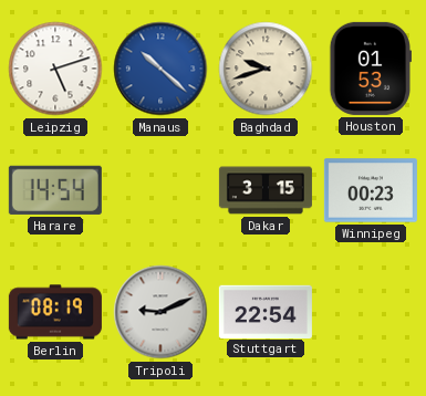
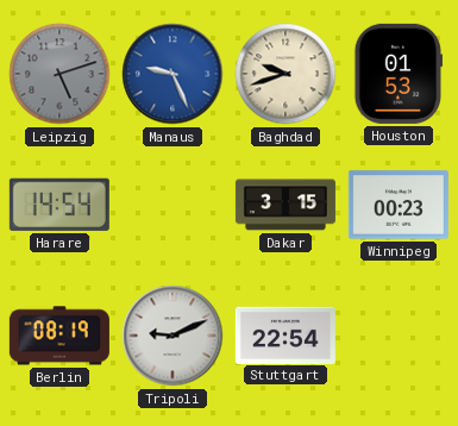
Leipzig dial: white -> grey (59, 74)
Manaus: 10:22 -> 9:26 (172, 74)
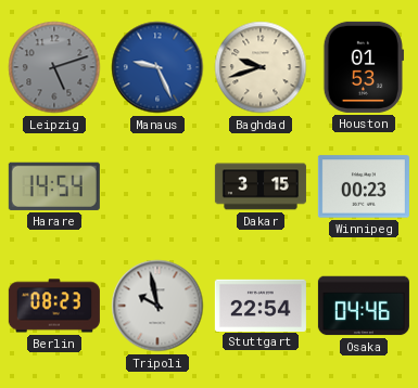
Berlin: 08:19 -> 08:23 (54, 306)
Tripoli: 9:11 -> 9:58 (157, 306)
Osaka: none -> 04:46 (364, 306)
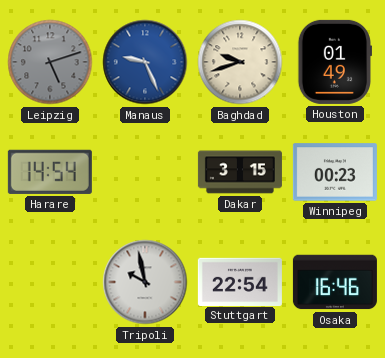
Houston: 01:53 -> 01:49 (334, 62)
Berlin: 08:23 -> none (54, 306)
Osaka: 04:46 -> 16:46 (335, 282)
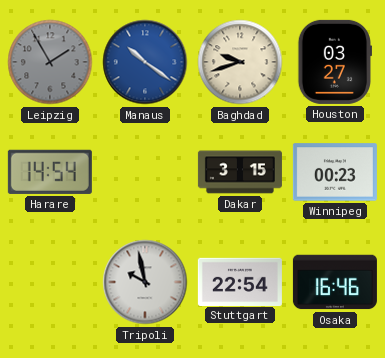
Leipzig: 5:12 -> 1:55 (50, 62)
Manaus: 9:26 -> 10:21 (145, 62)
Houston: 01:49 -> 03:27 (334, 62)
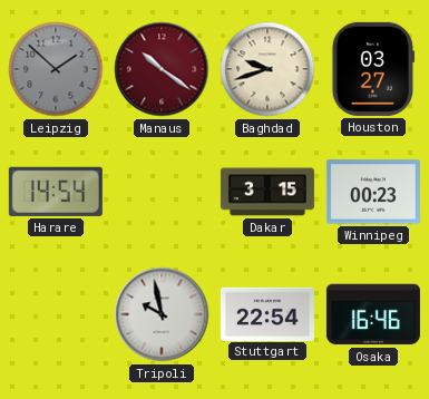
Leipzig: 1:55 -> 1:52 (56, 69)
Manaus dial: blue -> burgundy (162, 69)
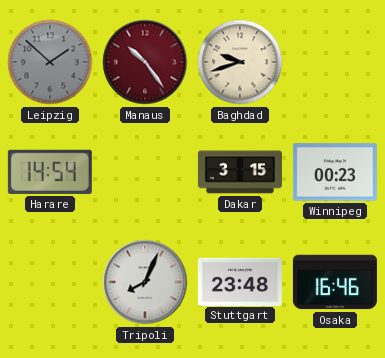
Manaus: 10:21 -> 10:24 (145, 62)
Houston: 03:27 -> none (372, 69)
Tripoli: 9:58 -> 8:04 (145, 282)
Stuttgart: 22:54 -> 23:48 (240, 281)
